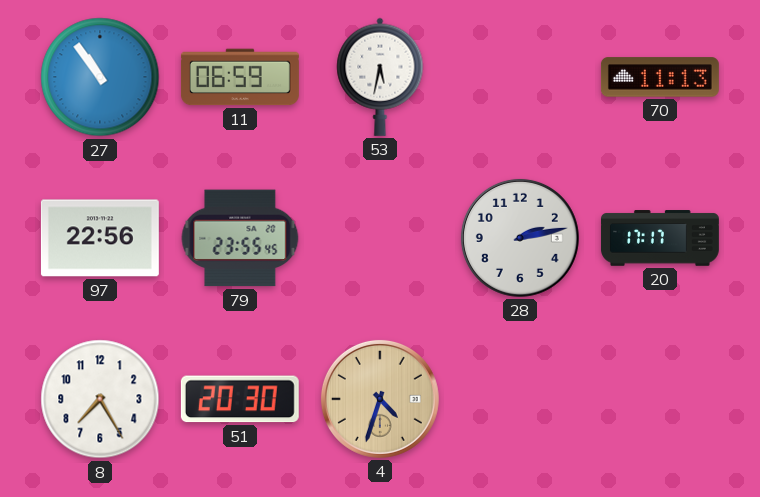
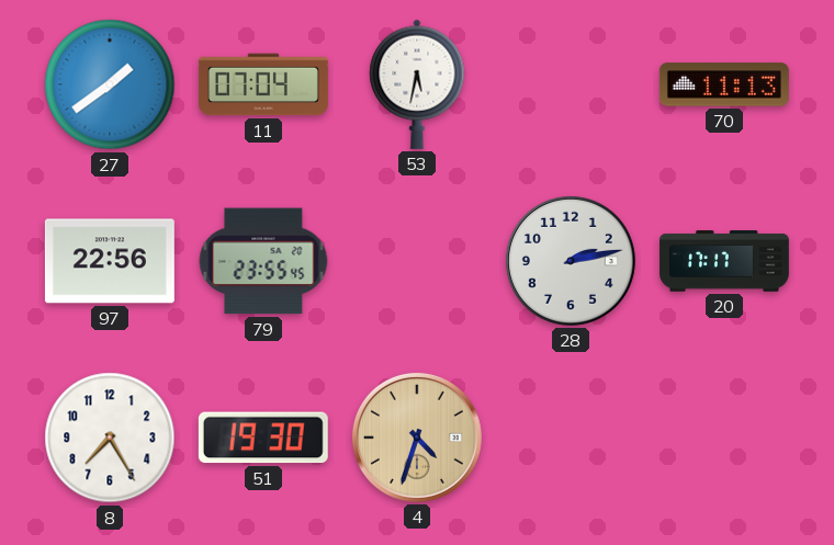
27: 10:54 -> 1:39 (110, 84)
11: 06:59 -> 07:04 (263, 84)
51: 20:30 -> 19:30 (263, 438)
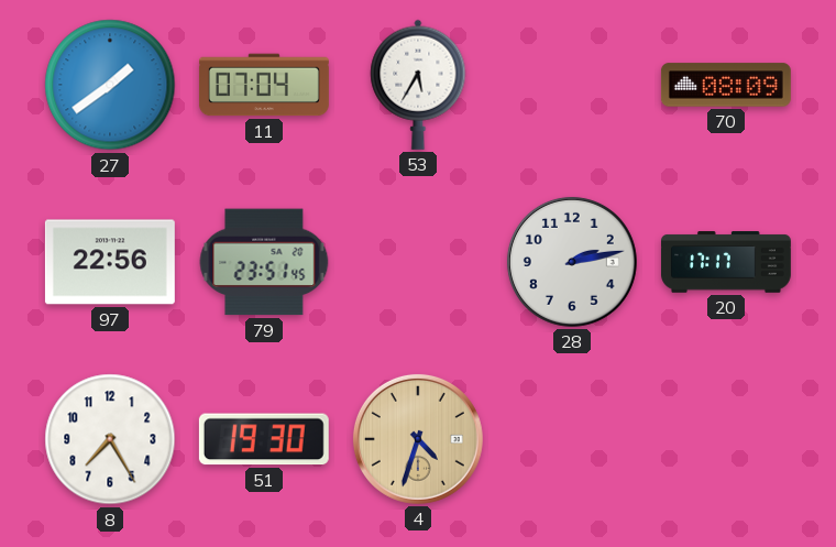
53: 5:32 -> 5:35 (418, 85)
70: 11:13 -> 08:09 (726, 85)
79: 23:55 -> 23:51 (264, 262)
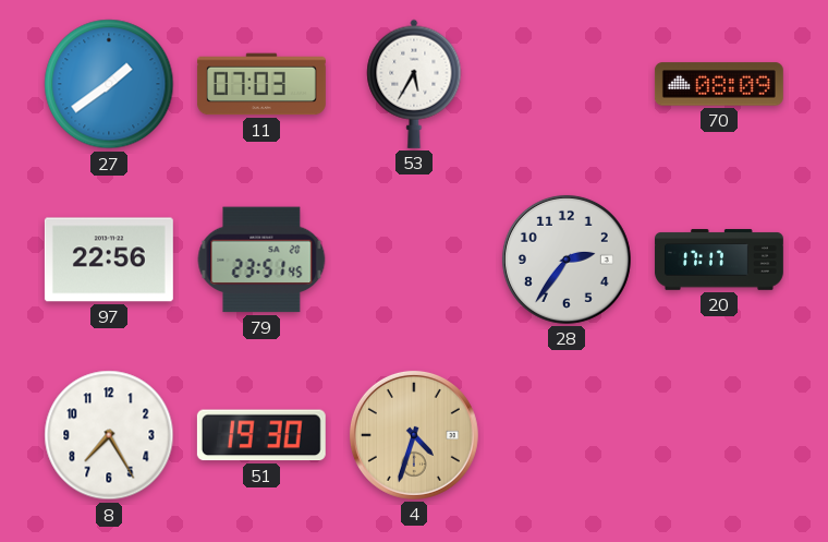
11: 07:04 -> 07:03 (261, 84)
28: 2:13 -> 2:36 (567, 260)
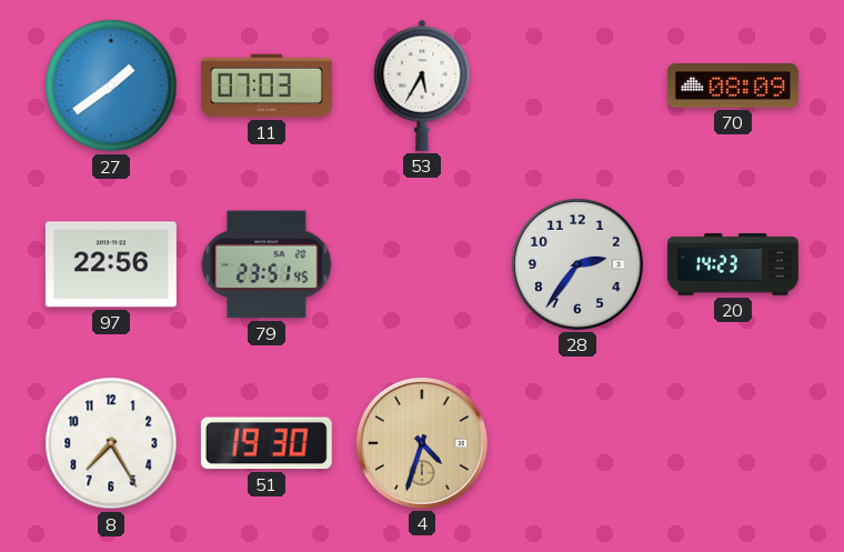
20: 17:17 -> 14:23 (733, 264)
